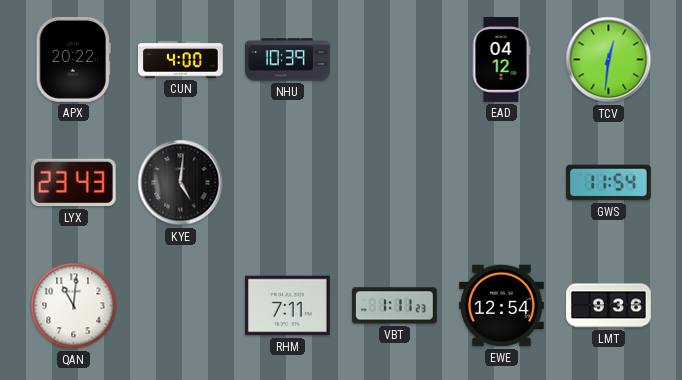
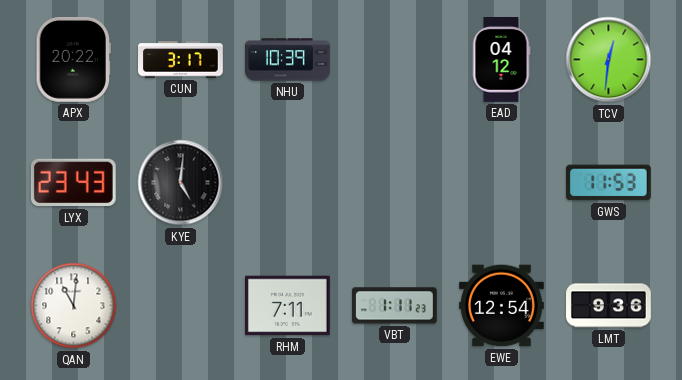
CUN: 4:00 -> 3:17 (181, 60)
GWS: 11:54 -> 11:53 (609, 183)
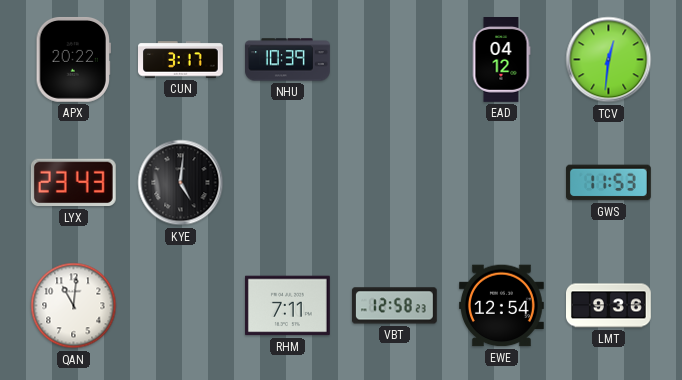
VBT: 1:11 -> 12:58 (394, 306)
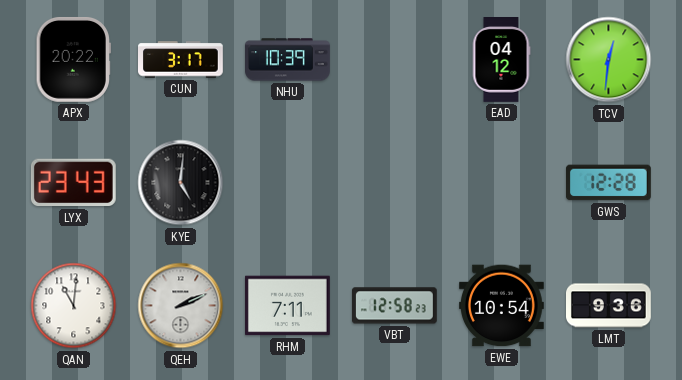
GWS: 11:53 -> 12:28 (609, 183)
QEH: none -> 2:11 (181, 306)
EWE: 12:54 -> 10:54 (502, 306)
